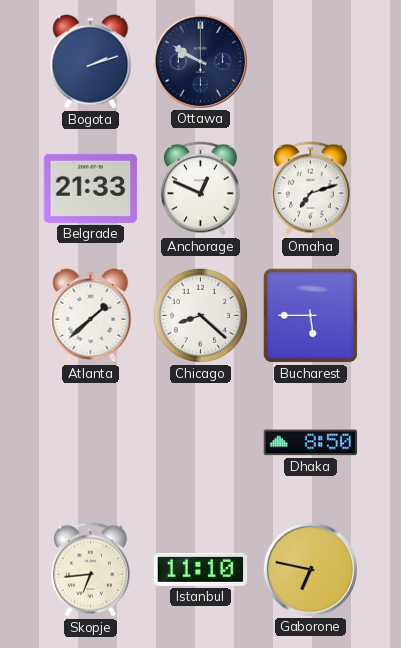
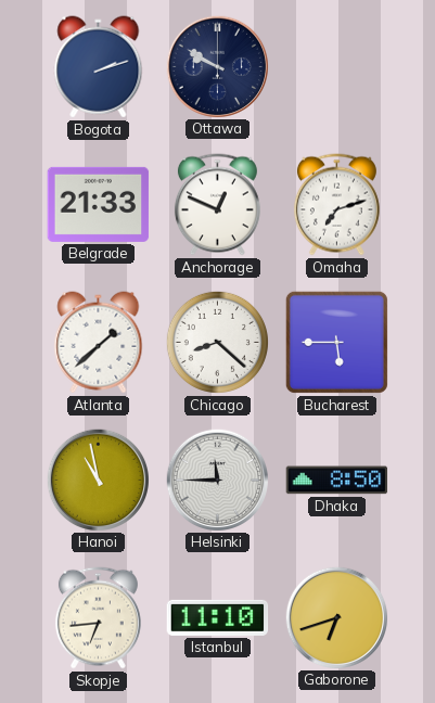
Hanoi: none -> 10:58 (98, 480)
Helsinki: none -> 11:45 (217, 480)
Gaborone: 6:47 -> 6:42 (336, 617)
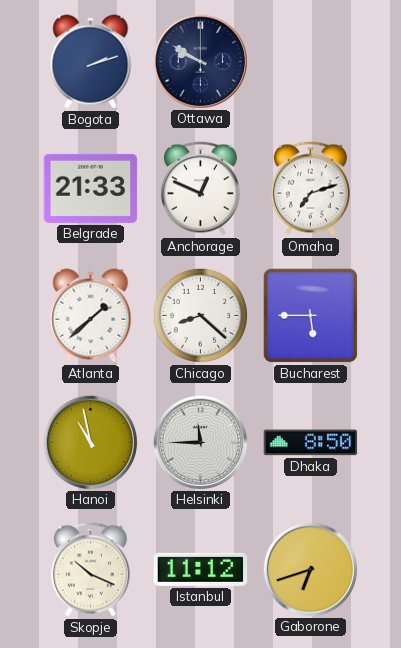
Skopje: 6:44 -> 10:19 (90, 570)
Istanbul: 11:10 -> 11:12 (201, 569)
